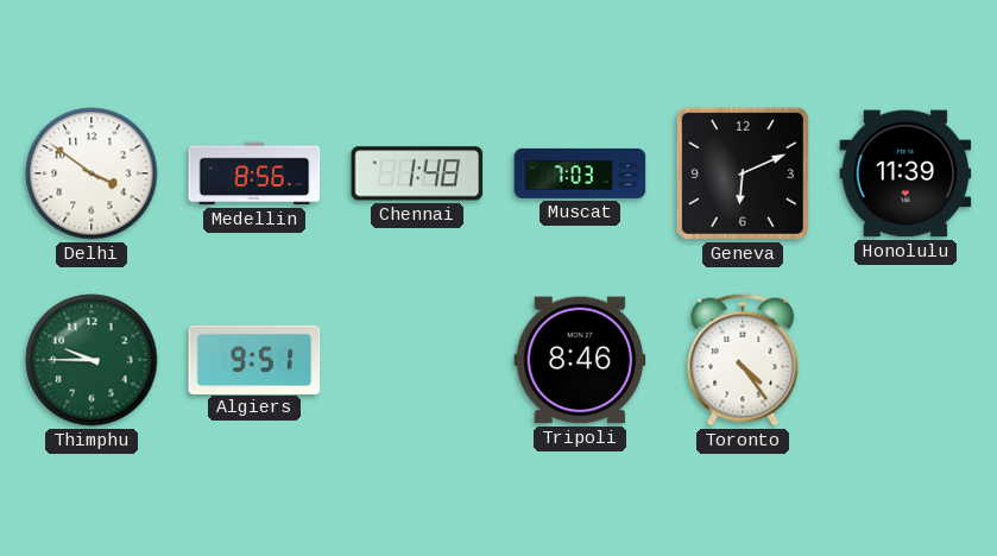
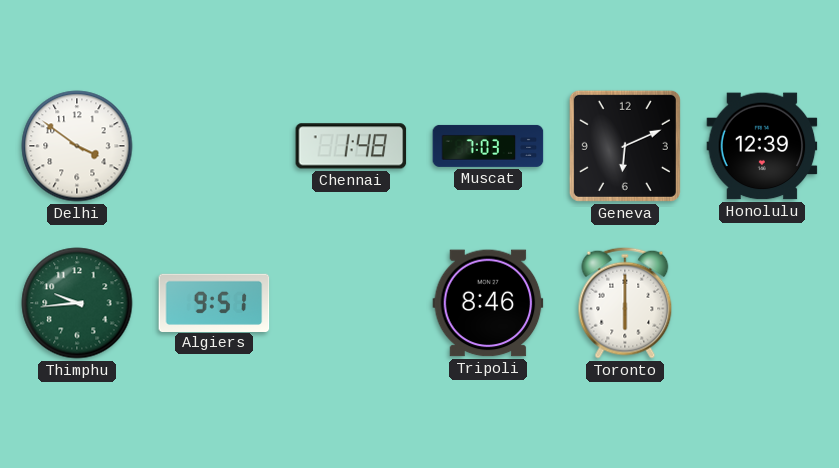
Medellin: 8:56 -> none (254, 173)
Honolulu: 11:39 -> 12:39 (762, 146)
Thimphu: 9:45 -> 9:44 (77, 303)
Toronto: 4:24 -> 6:00 (625, 303)
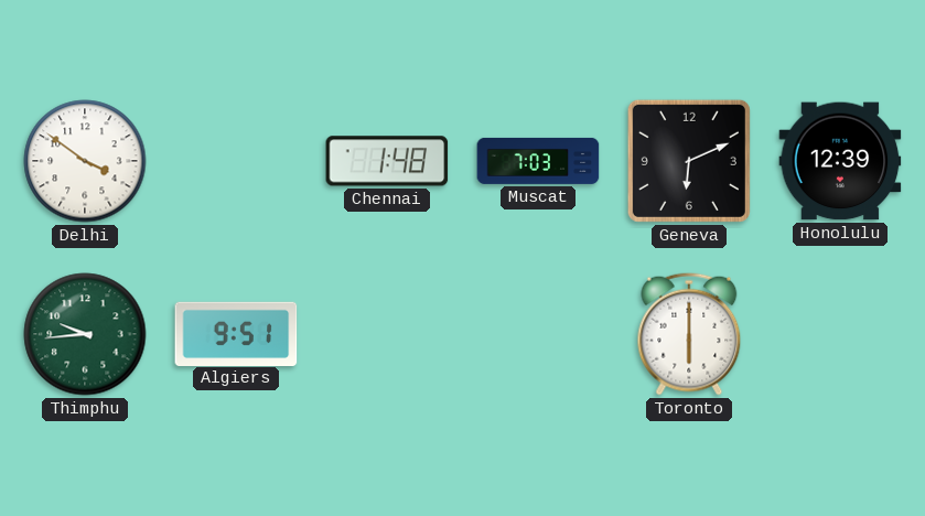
Tripoli: 8:46 -> none (488, 303)
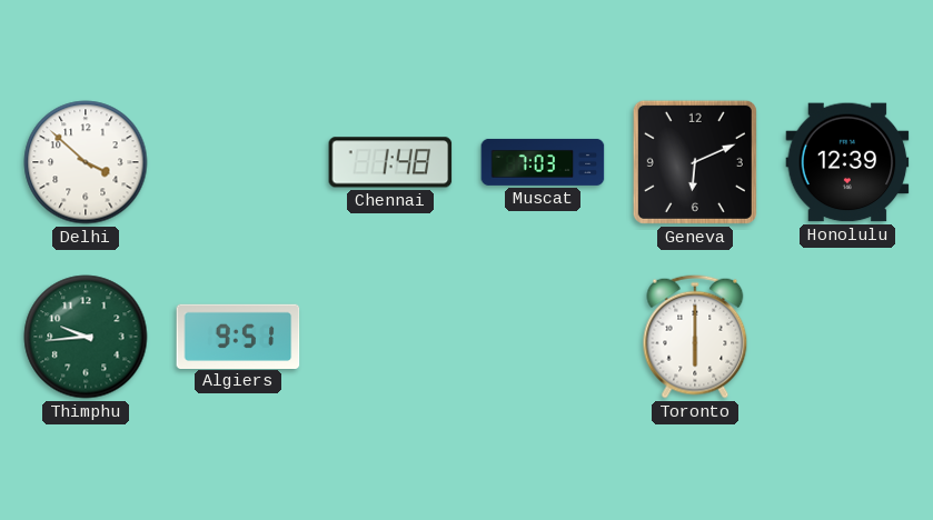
Delhi: 3:51 -> 3:52 (86, 162)
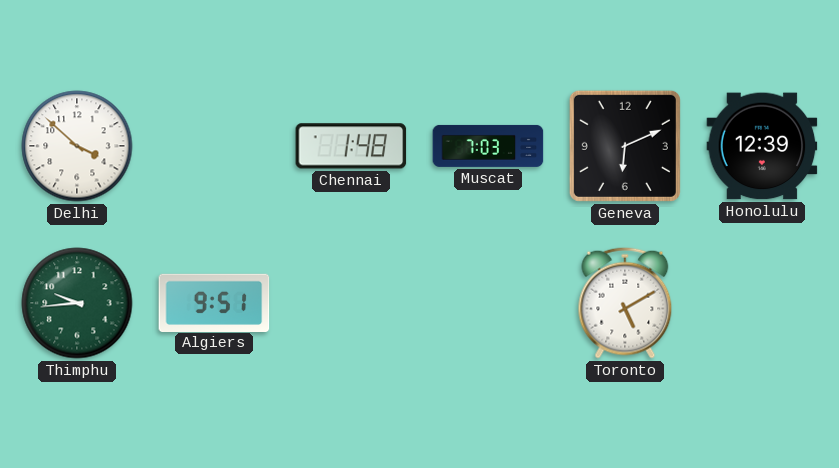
Toronto: 6:00 -> 5:10 (625, 303)
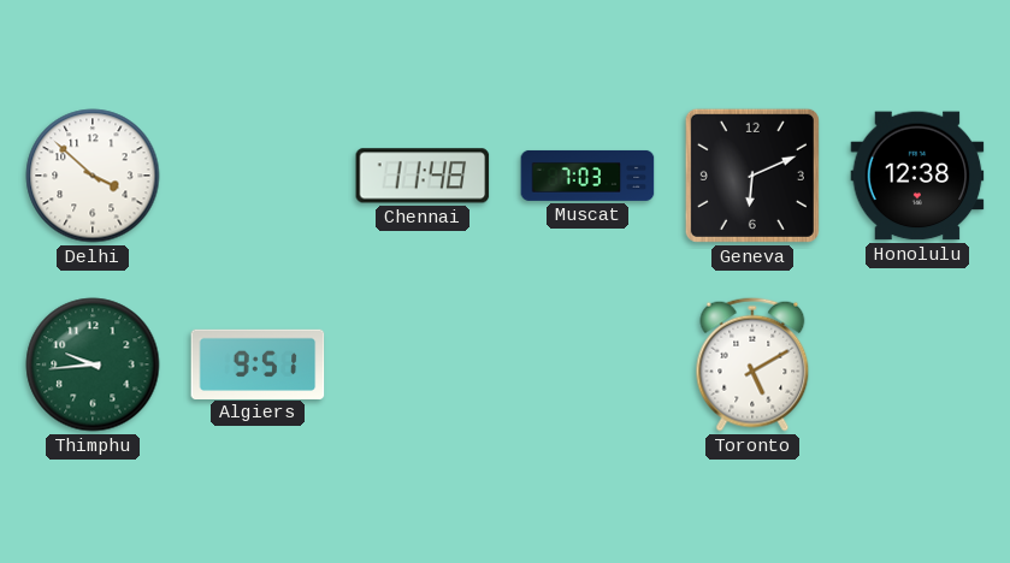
Chennai: 1:48 -> 11:48 (423, 176)
Honolulu: 12:39 -> 12:38 (917, 176)
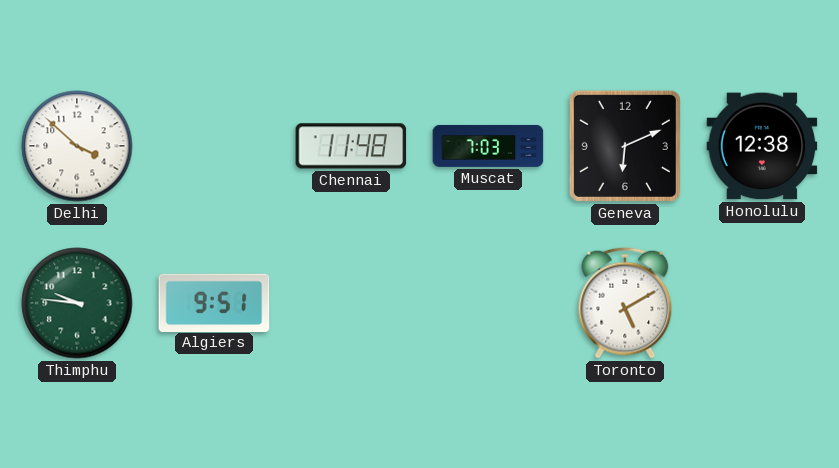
Thimphu: 9:44 -> 9:46 (77, 303)
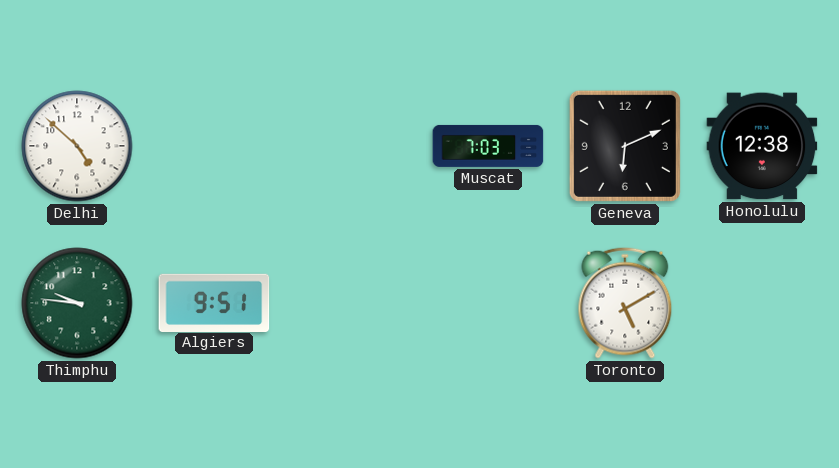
Delhi: 3:52 -> 4:52 (77, 146)
Chennai: 11:48 -> none (351, 146)
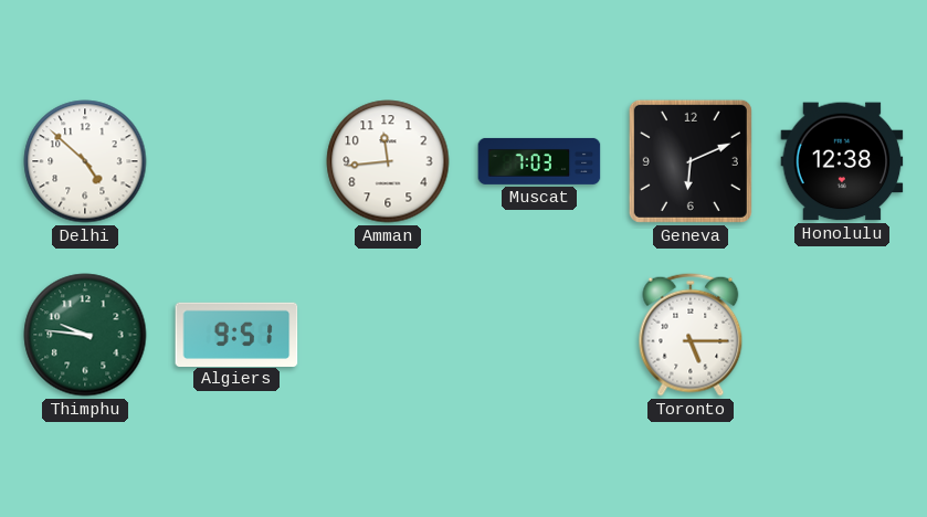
Amman: none -> 11:44 (388, 161)
Toronto: 5:10 -> 5:15 (691, 335)
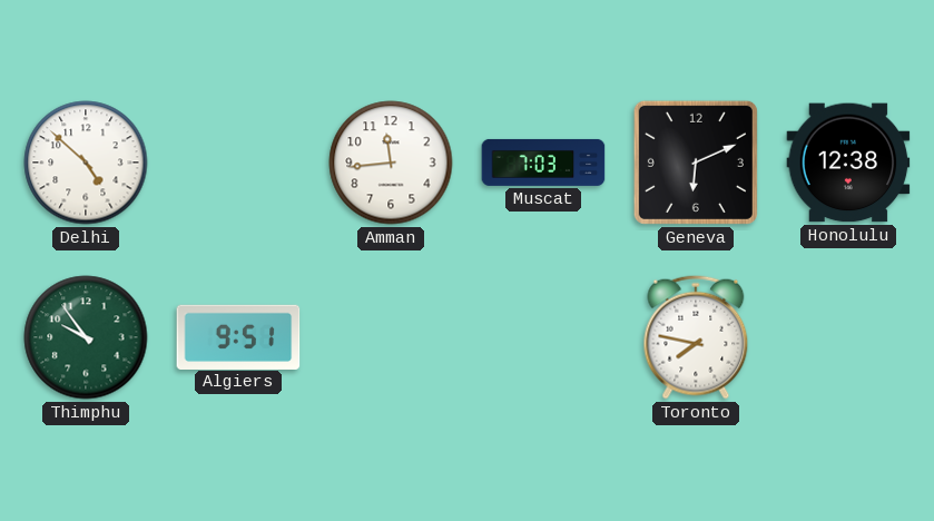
Thimphu: 9:46 -> 9:54 (86, 337)
Toronto: 5:15 -> 7:47 (696, 337)
